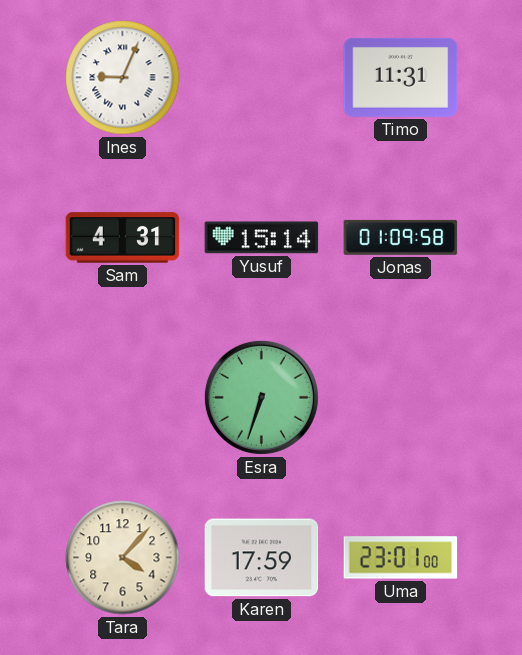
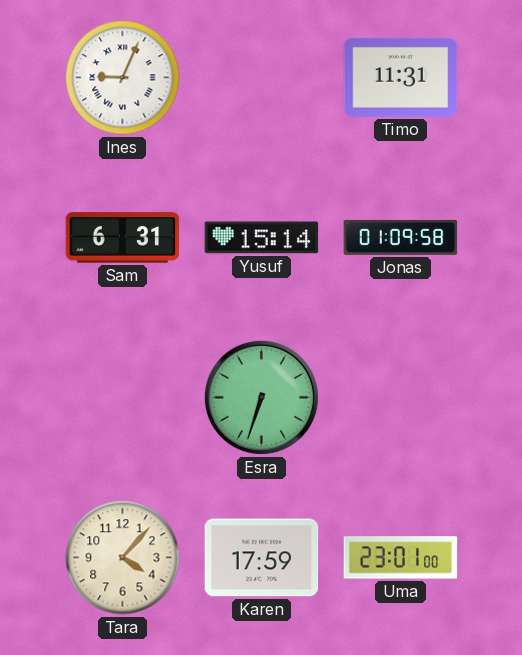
Sam: 4:31 -> 6:31 (123, 238)
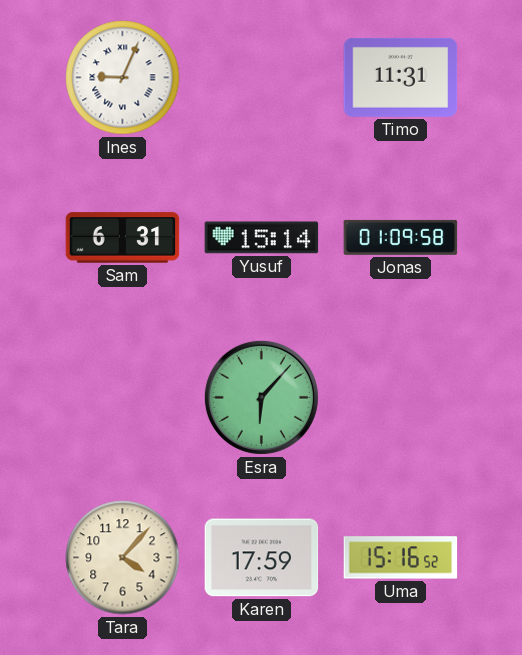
Esra: 6:33 -> 6:07 (261, 397)
Uma: 23:01 -> 15:16 (401, 558)
